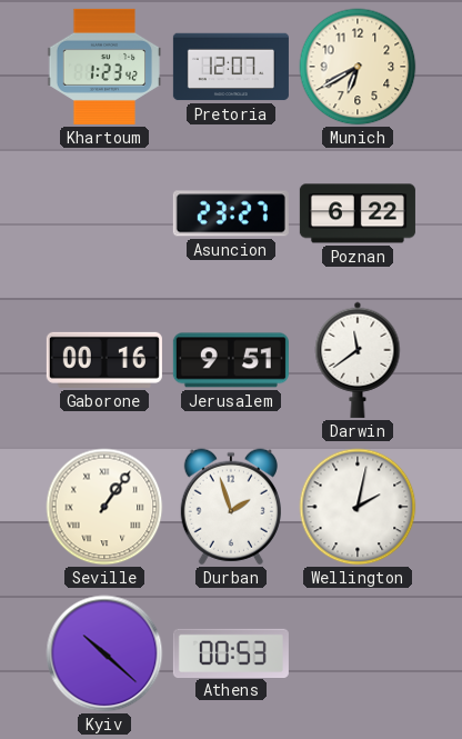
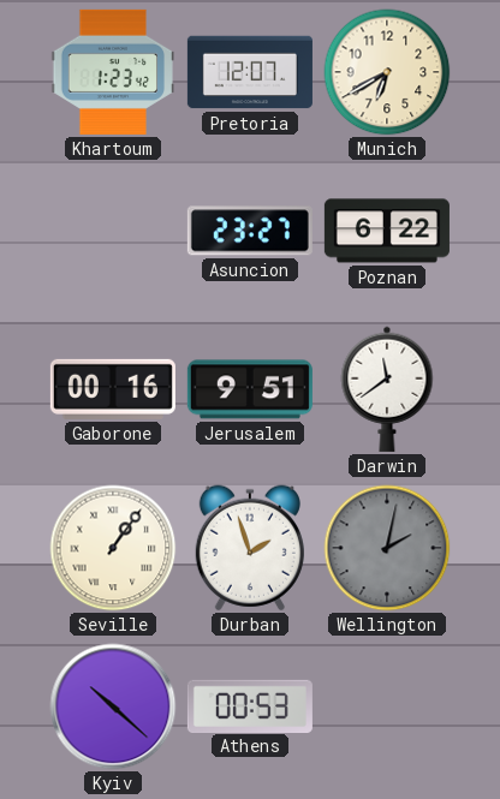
Wellington dial: white -> grey (387, 548)
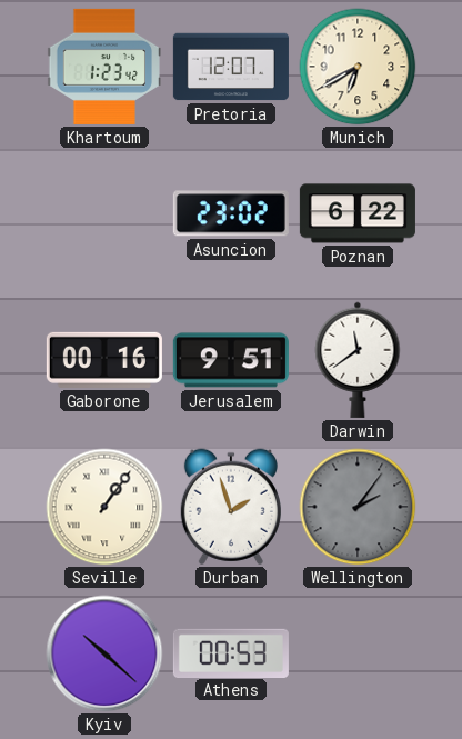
Asuncion: 23:27 -> 23:02 (231, 213)
Wellington: 2:02 -> 2:06 (358, 507)
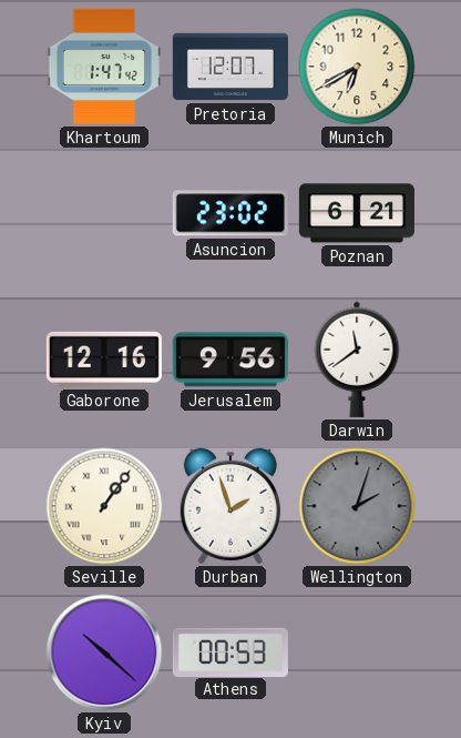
Khartoum: 1:23 -> 1:47 (103, 67)
Poznan: 6:22 -> 6:21 (357, 213)
Gaborone: 00:16 -> 12:16 (104, 360)
Jerusalem: 9:51 -> 9:56 (230, 360)
Wellington: 2:06 -> 2:03 (357, 506)
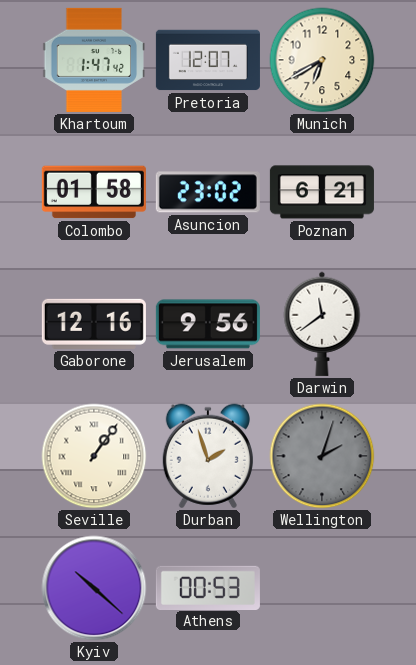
Colombo: none -> 01:58 (94, 192)
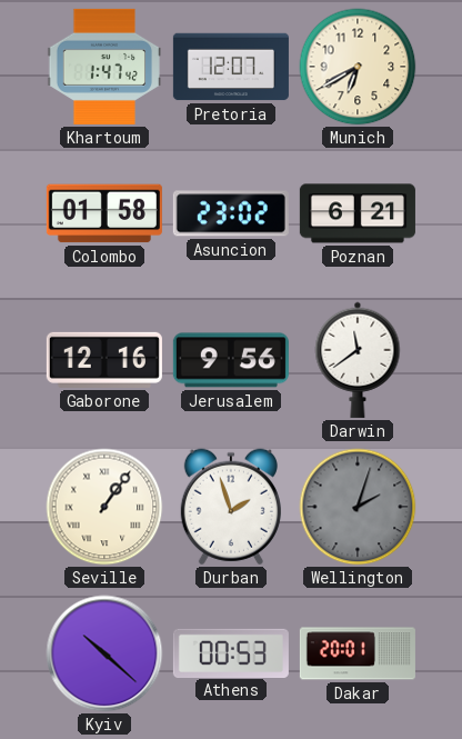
Dakar: none -> 20:01 (358, 653)
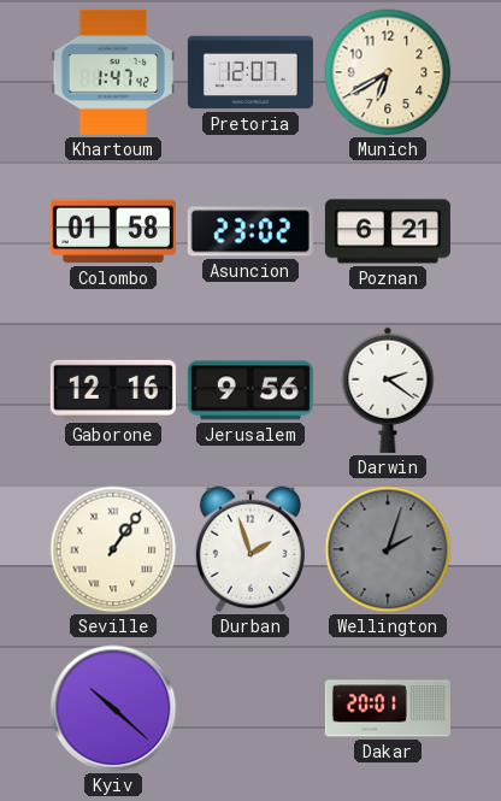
Darwin: 11:39 -> 2:21 (388, 390)
Athens: 00:53 -> none (231, 652)
